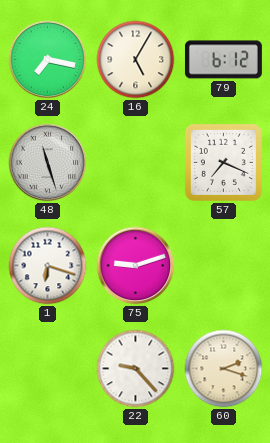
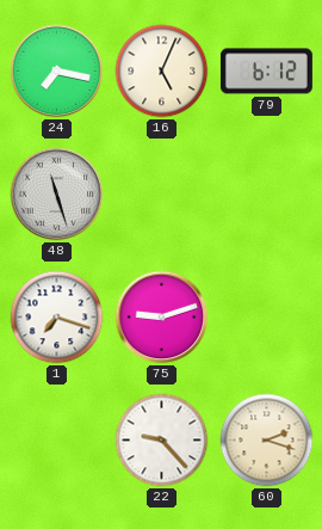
16: 5:05 -> 5:04 (162, 72)
57: 7:19 -> none (223, 162)
1: 6:18 -> 7:18 (57, 318)
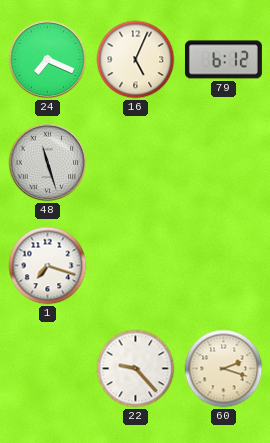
24: 7:17 -> 7:19 (48, 60)
75: 9:12 -> none (162, 318)
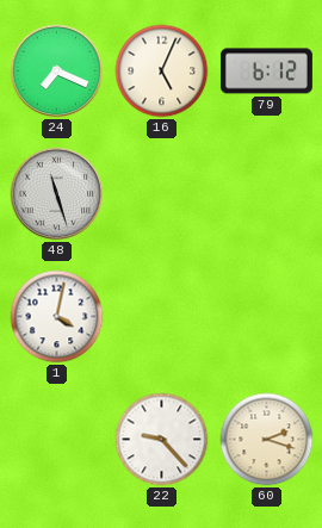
1: 7:18 -> 4:02 (57, 317)
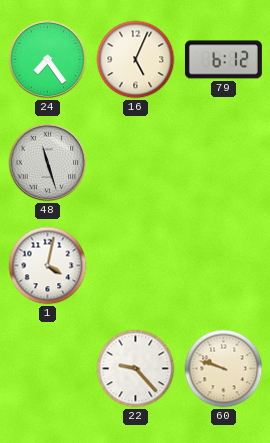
24: 7:19 -> 7:24 (48, 60)
60: 2:18 -> 9:48 (224, 369)
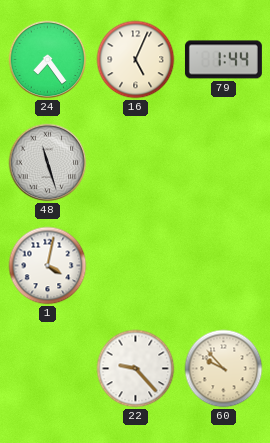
79: 6:12 -> 1:44 (223, 60)
60: 9:48 -> 9:53 (224, 369)
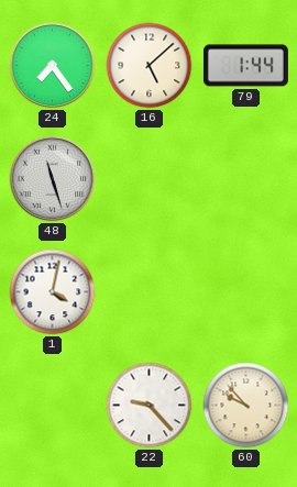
16: 5:04 -> 5:08 (150, 66)
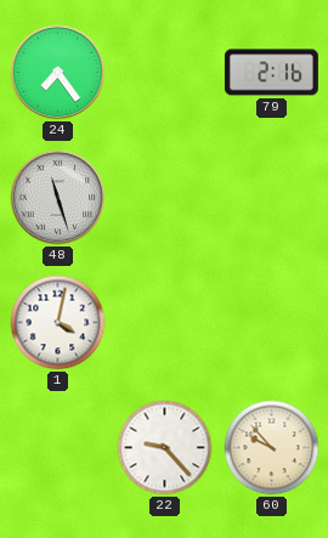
16: 5:08 -> none (150, 66)
79: 1:44 -> 2:16 (271, 73)
